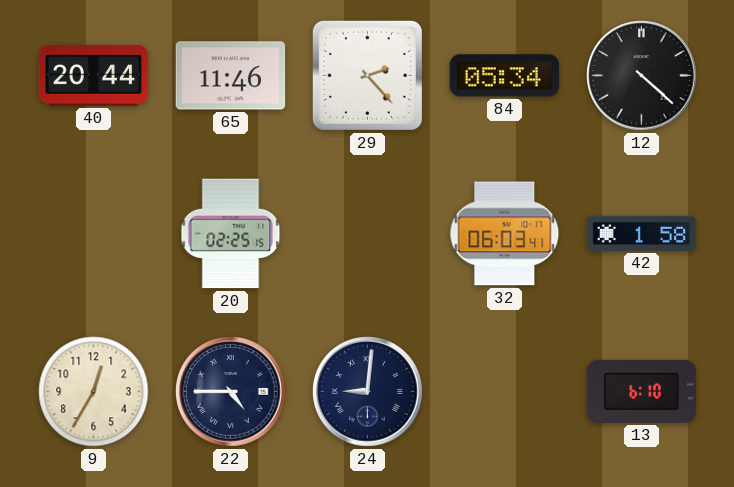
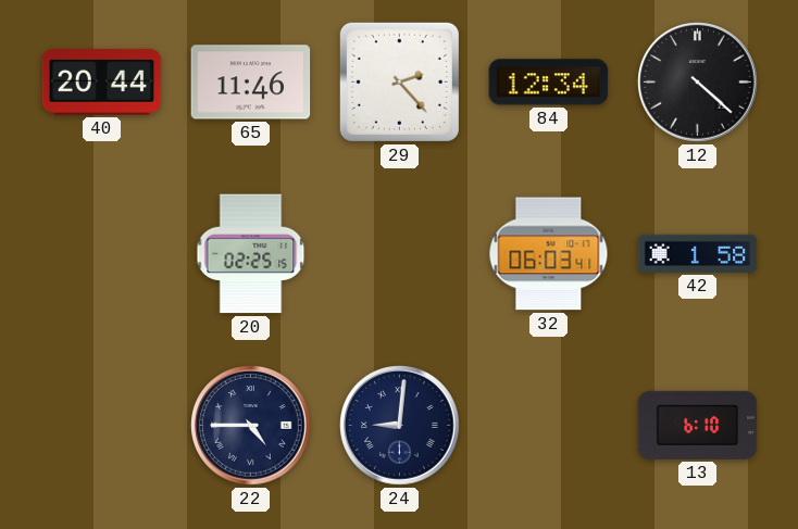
84: 05:34 -> 12:34 (549, 83)
9: 12:35 -> none (94, 392)
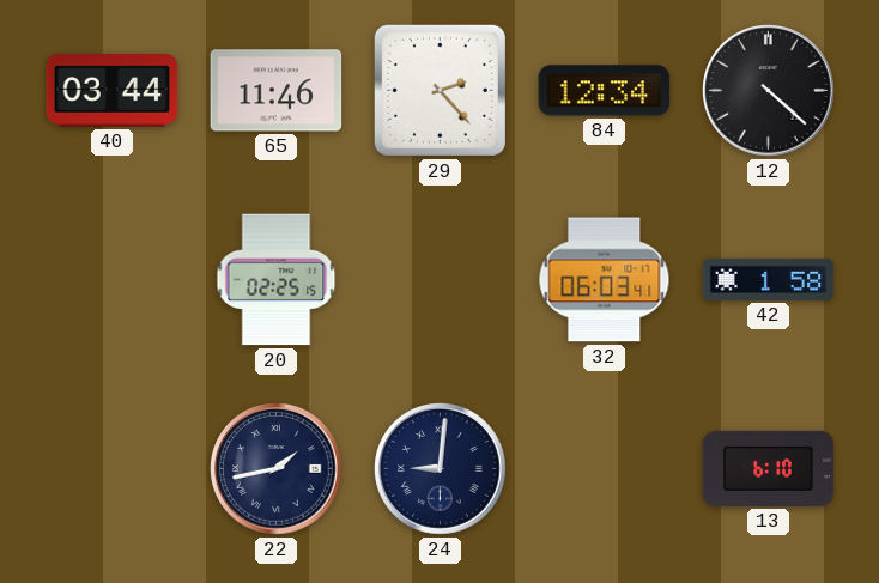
40: 20:44 -> 03:44 (113, 91)
22: 4:45 -> 1:43 (277, 469)
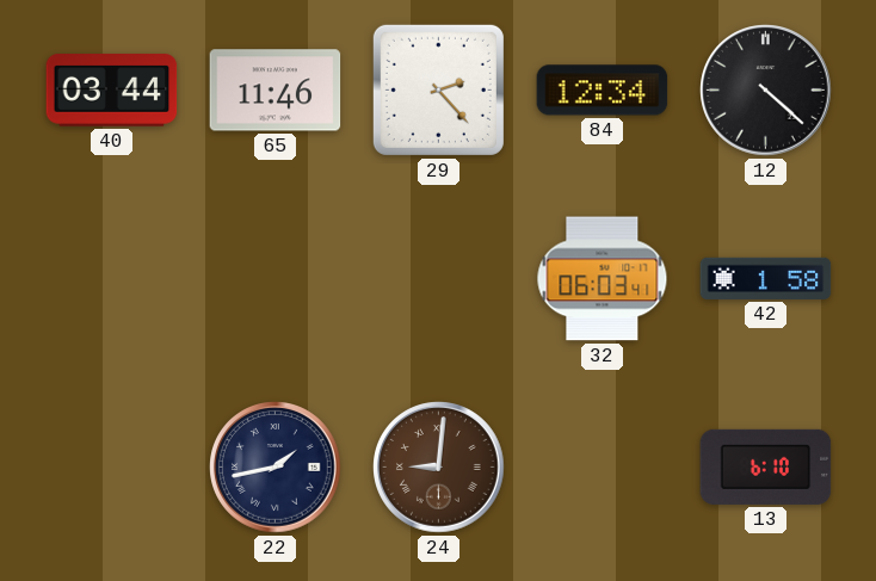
20: 02:25 -> none (277, 280)
24 dial: navy -> brown (439, 468)
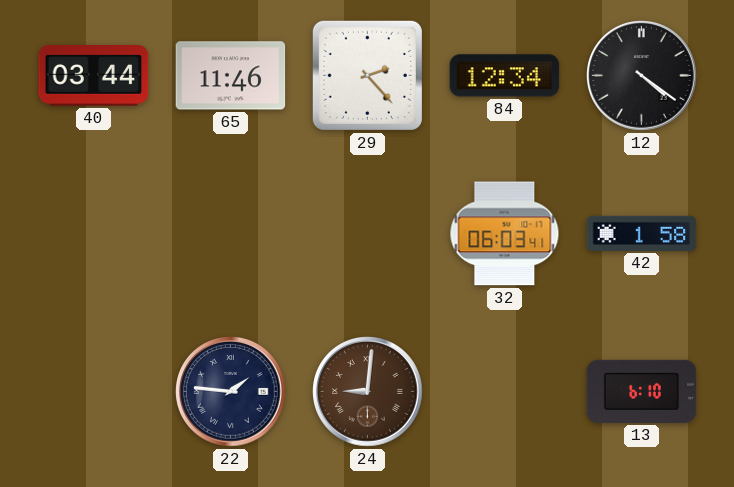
12: 4:22 -> 4:21 (642, 76)
22: 1:43 -> 1:46 (231, 392)
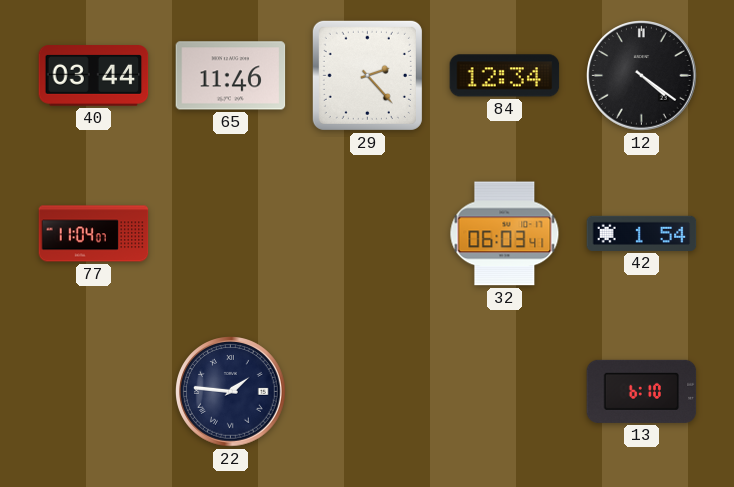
77: none -> 11:04 (94, 234)
42: 1:58 -> 1:54 (642, 233)
24: 9:01 -> none (368, 392)
